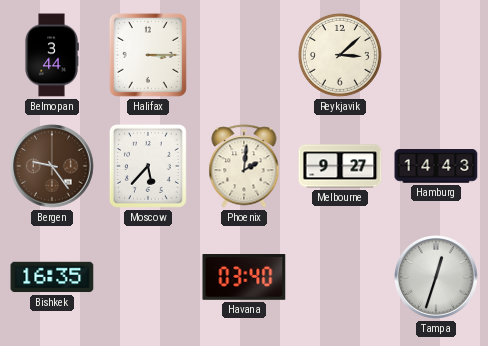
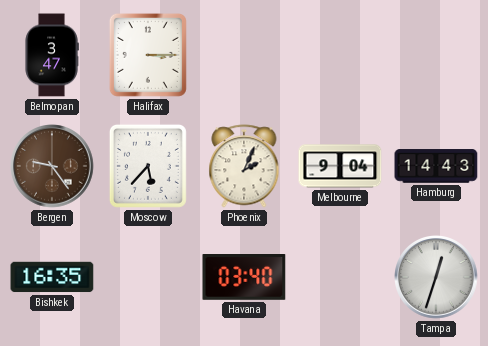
Belmopan: 3:44 -> 3:47 (52, 55)
Reykjavik: 3:08 -> none (340, 55)
Phoenix: 2:01 -> 2:04 (244, 166)
Melbourne: 9:27 -> 9:04 (340, 166)
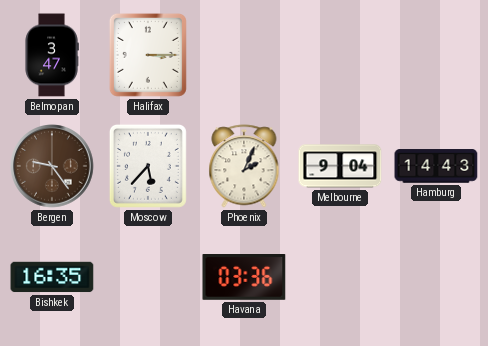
Havana: 03:40 -> 03:36 (244, 278)
Tampa: 12:33 -> none (436, 277)
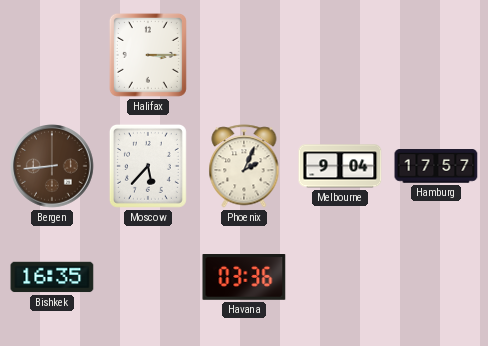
Belmopan: 3:47 -> none (52, 55)
Bergen: 9:24 -> 8:44 (52, 166)
Hamburg: 14:43 -> 17:57 (436, 166)
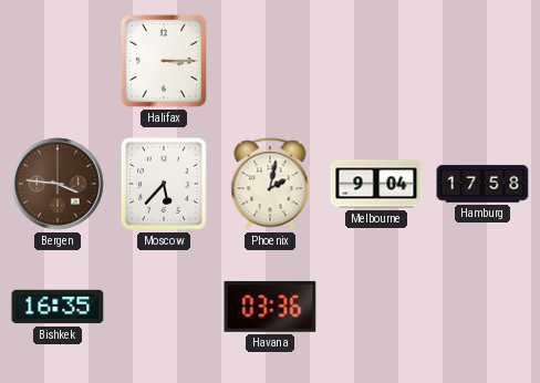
Bergen: 8:44 -> 3:46 (58, 184)
Phoenix: 2:04 -> 2:02 (270, 184)
Hamburg: 17:57 -> 17:58 (482, 184)
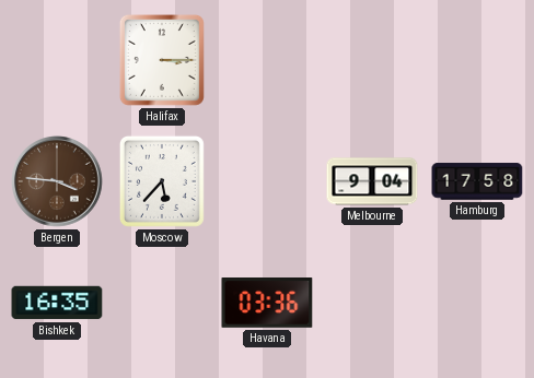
Phoenix: 2:02 -> none (270, 184)
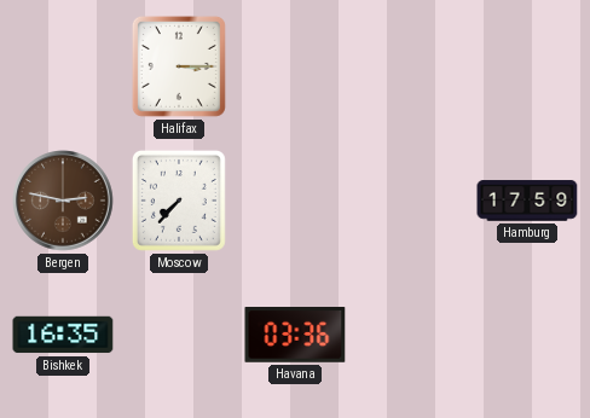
Bergen: 3:46 -> 2:47 (63, 201)
Moscow: 5:37 -> 7:37 (179, 201)
Melbourne: 9:04 -> none (372, 181)
Hamburg: 17:58 -> 17:59 (527, 201)
